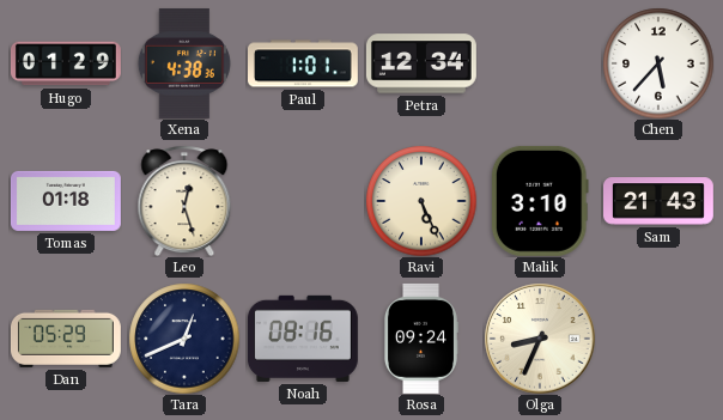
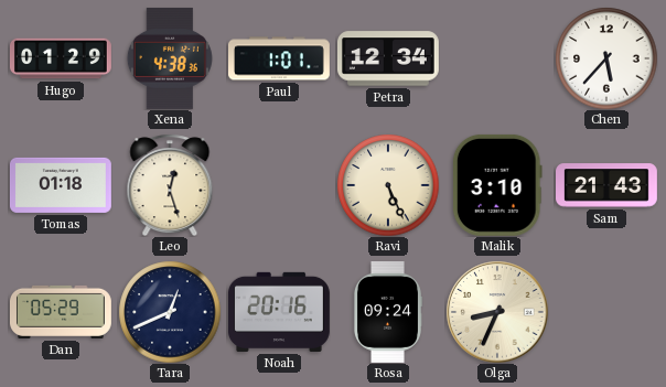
Noah: 08:16 -> 20:16 (279, 312)
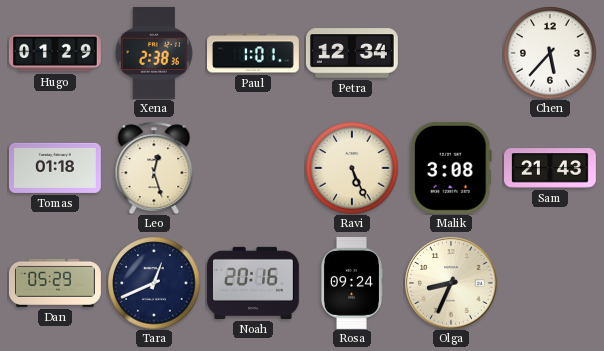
Xena: 4:38 -> 2:38 (154, 53)
Malik: 3:10 -> 3:08 (451, 168)
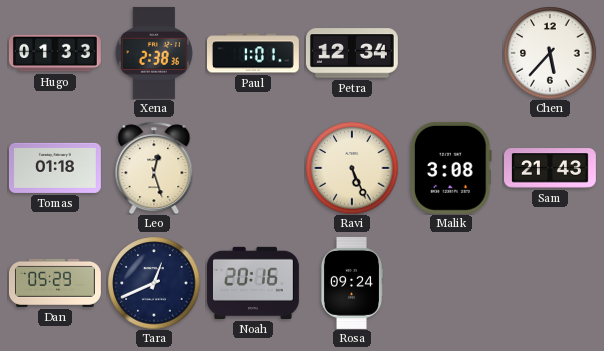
Hugo: 01:29 -> 01:33 (55, 53)
Olga: 8:34 -> none (451, 283)
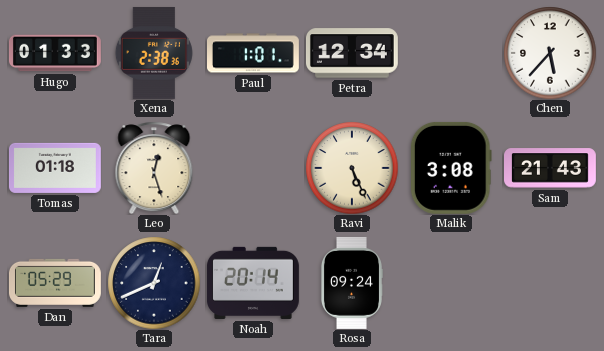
Noah: 20:16 -> 20:14 (253, 283)
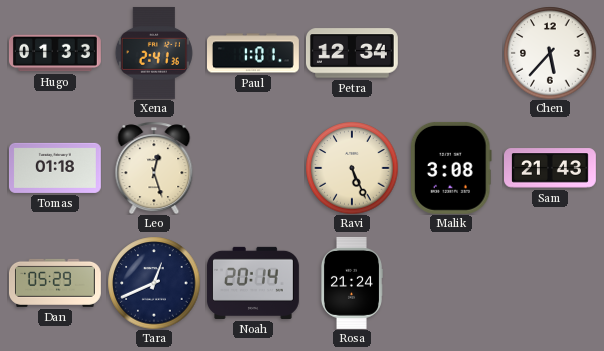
Xena: 2:38 -> 2:41 (154, 53)
Rosa: 09:24 -> 21:24 (351, 283)
